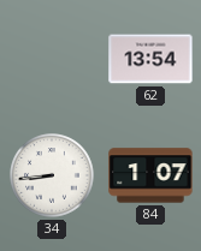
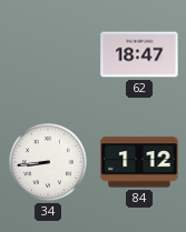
62: 13:54 -> 18:47 (139, 54)
84: 1:07 -> 1:12 (139, 162)
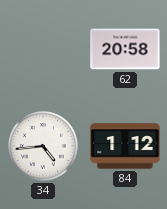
62: 18:47 -> 20:58 (125, 49)
34: 8:44 -> 4:44 (43, 146)
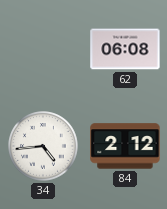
62: 20:58 -> 06:08 (125, 49)
84: 1:12 -> 2:12 (125, 146)
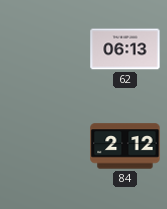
62: 06:08 -> 06:13 (125, 49)
34: 4:44 -> none (43, 146)
